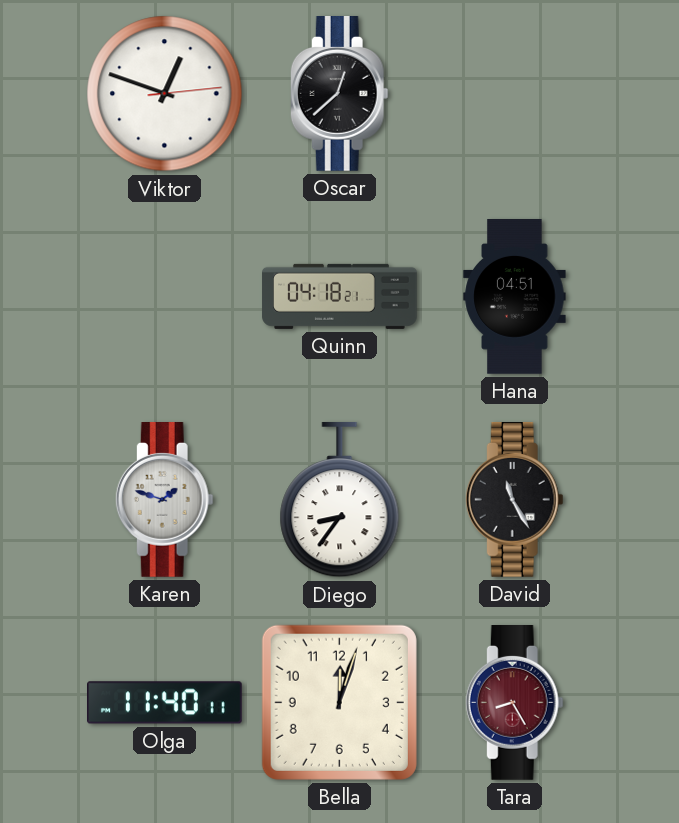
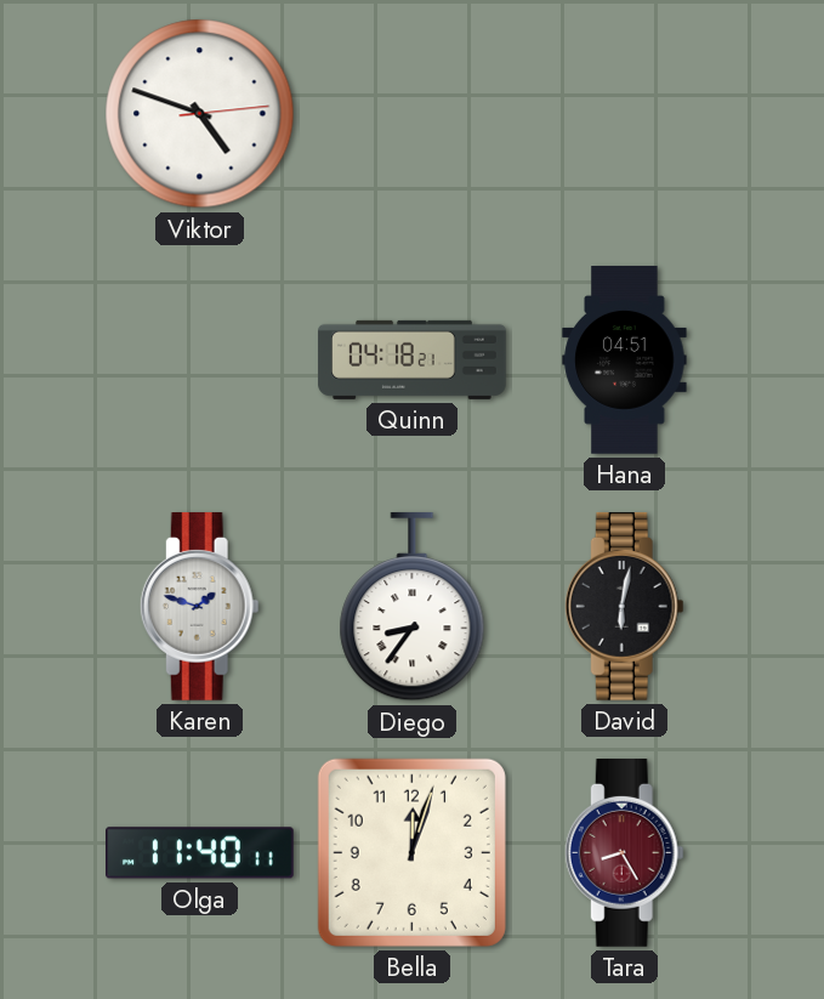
Viktor: 12:48 -> 4:48 (200, 114)
Oscar: 12:38 -> none (339, 94)
David: 11:25 -> 6:02 (624, 607)
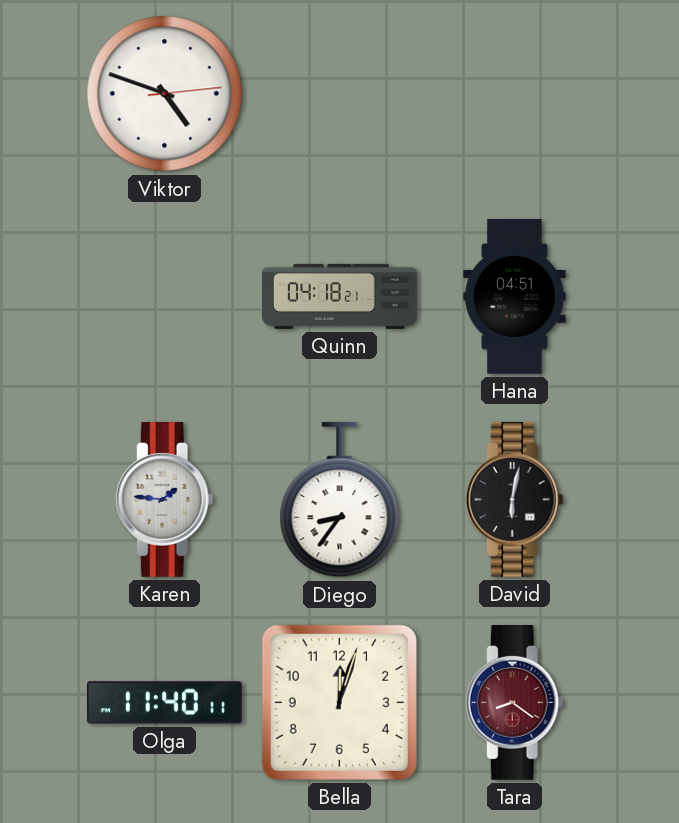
Karen: 1:48 -> 1:46 (164, 500)
Tara: 8:25 -> 8:21 (514, 703)
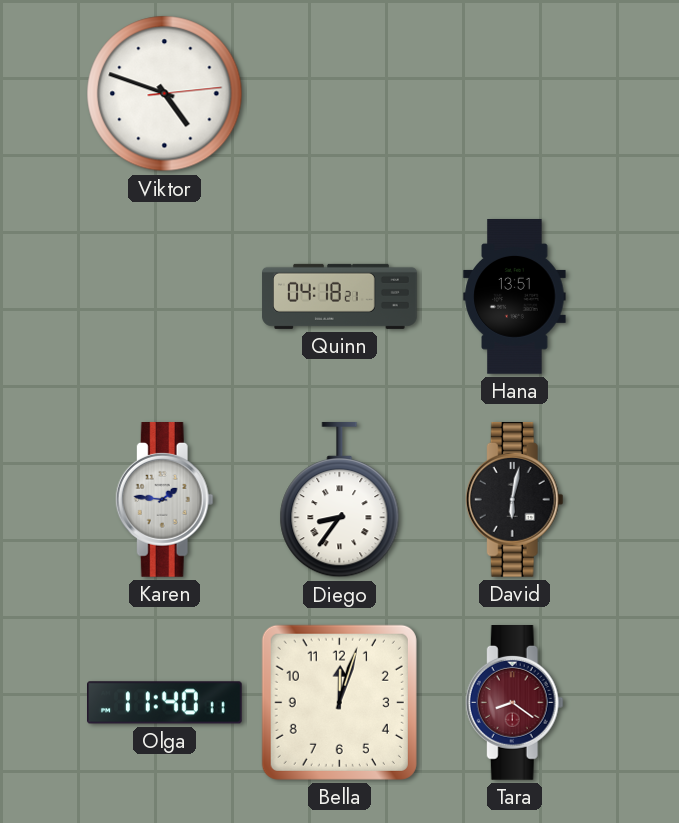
Hana: 04:51 -> 13:51 (515, 297)
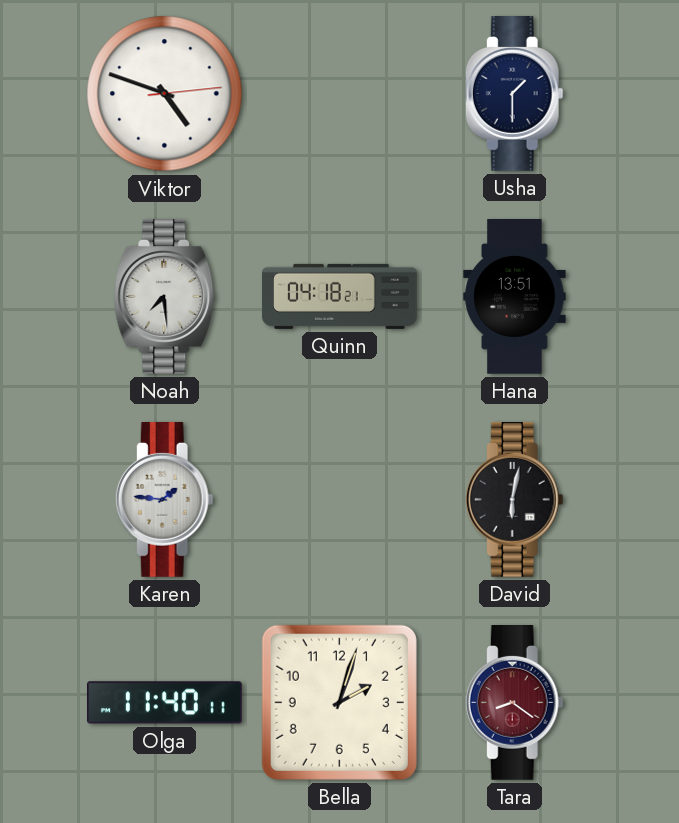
Usha: none -> 1:30 (514, 94)
Noah: none -> 7:29 (165, 297)
Diego: 8:36 -> none (340, 500)
Bella: 12:03 -> 2:03 (339, 702)
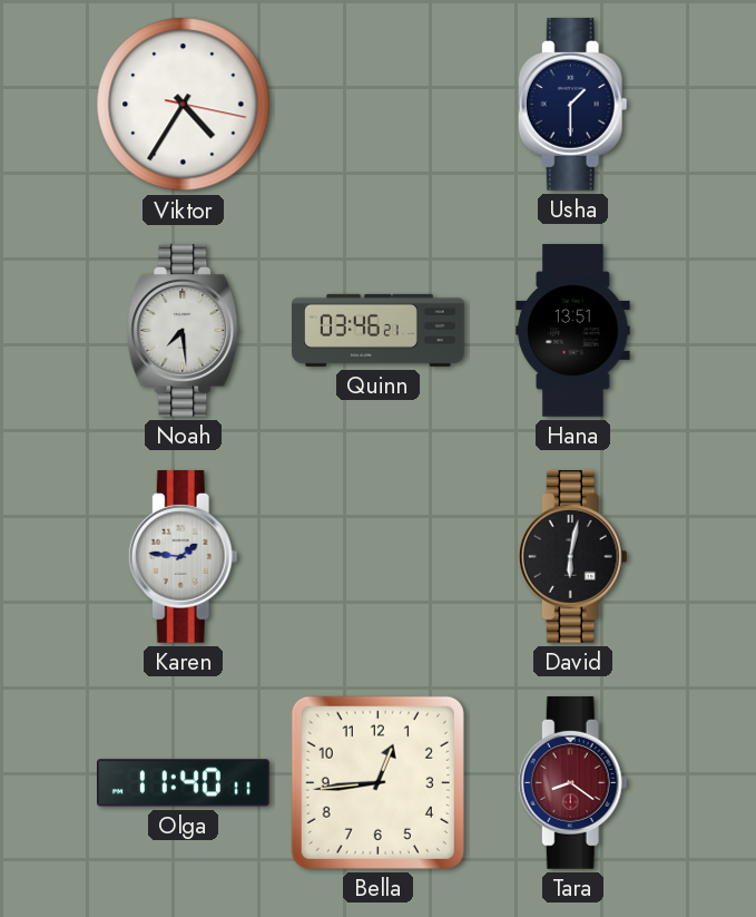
Viktor: 4:48 -> 4:35 (184, 105)
Quinn: 04:18 -> 03:46 (379, 330)
Bella: 2:03 -> 12:44 (377, 782)
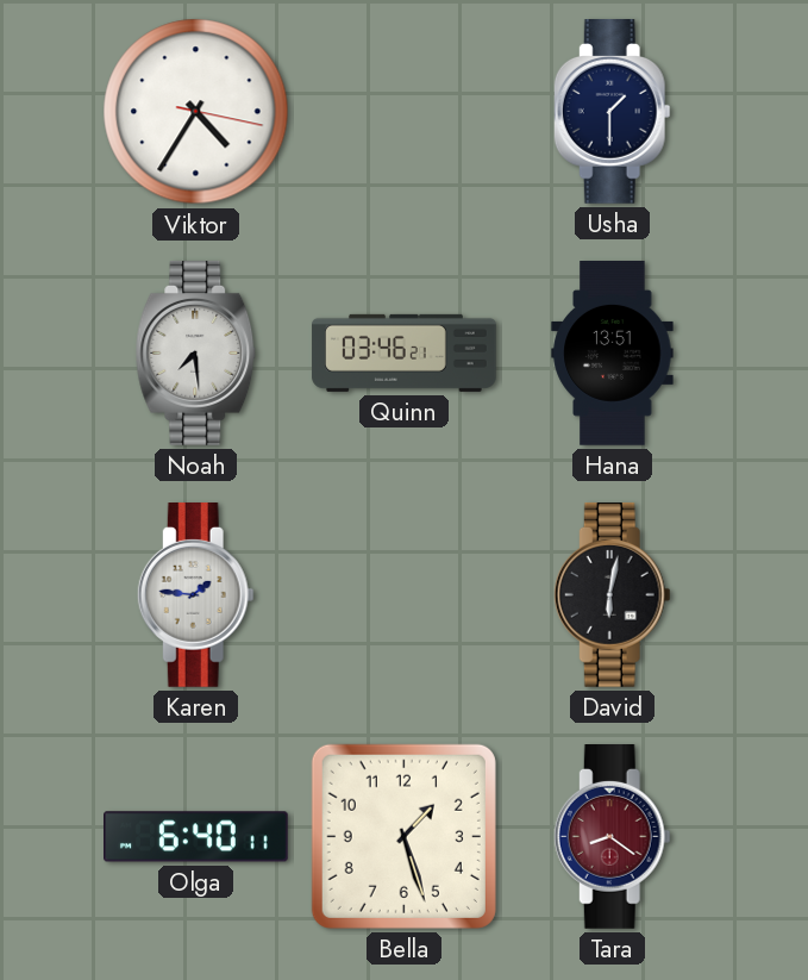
Olga: 11:40 -> 6:40 (196, 837)
Bella: 12:44 -> 1:27 (403, 836)
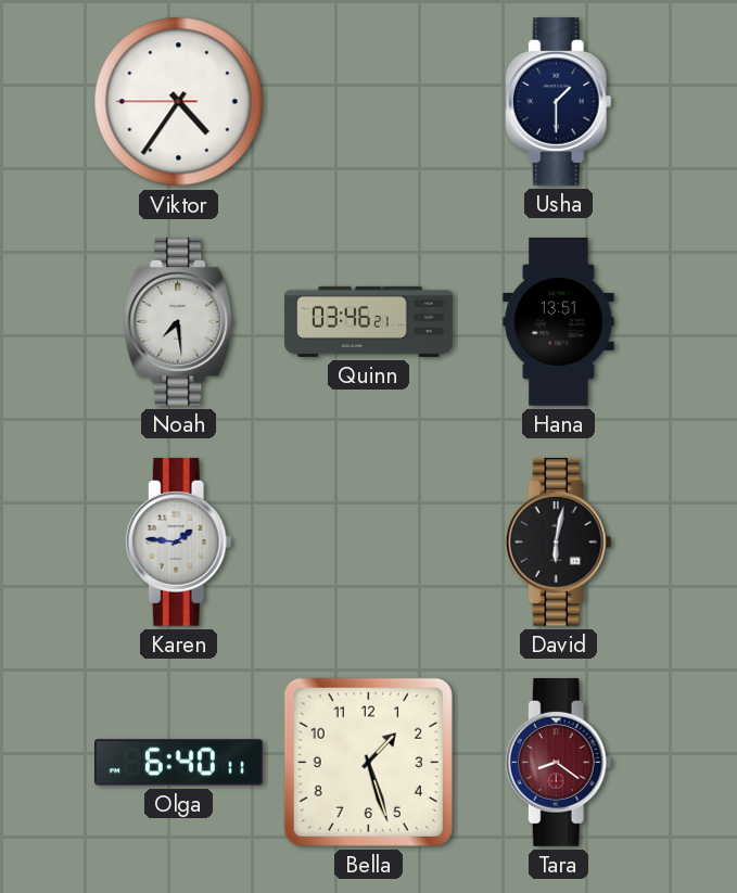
Viktor: 4:35:17 -> 4:35:45 (179, 102)
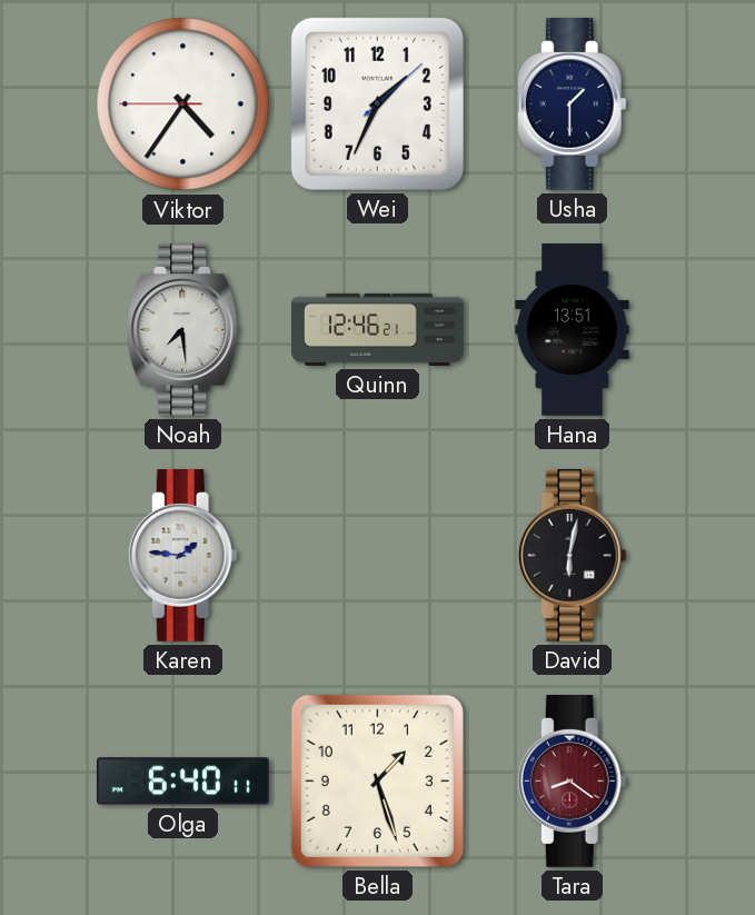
Wei: none -> 1:34 (377, 103)
Quinn: 03:46 -> 12:46 (378, 329)
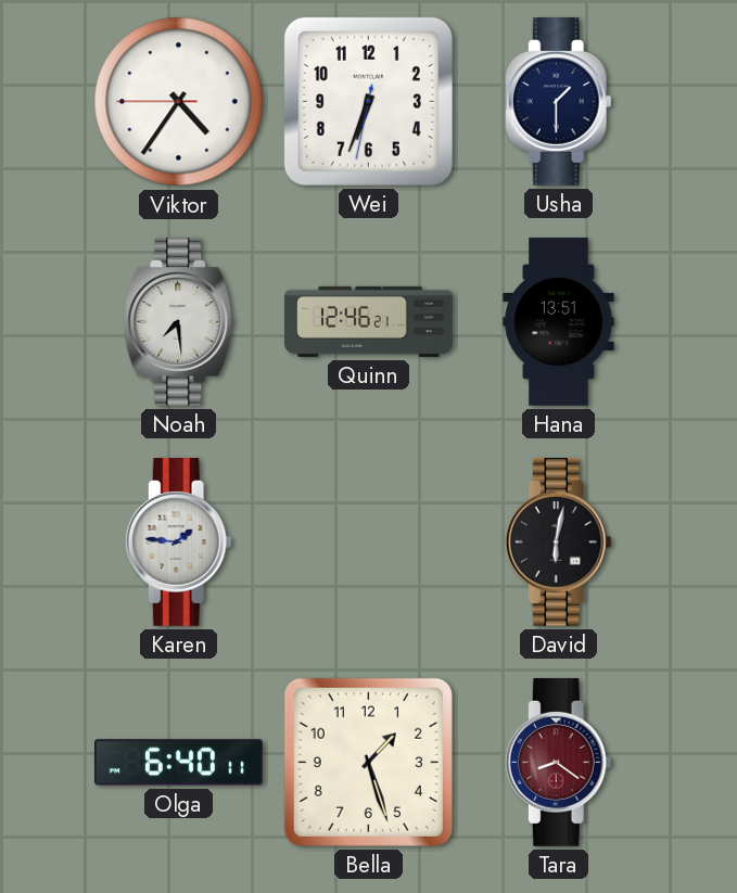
Wei: 1:34 -> 6:33 (368, 101)
